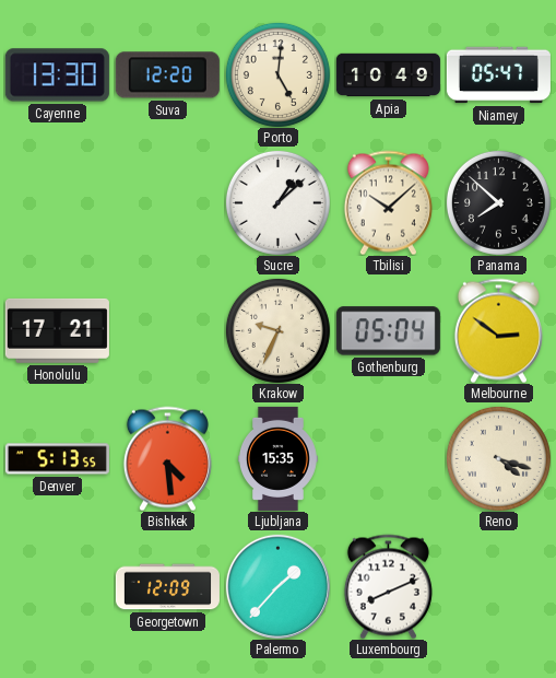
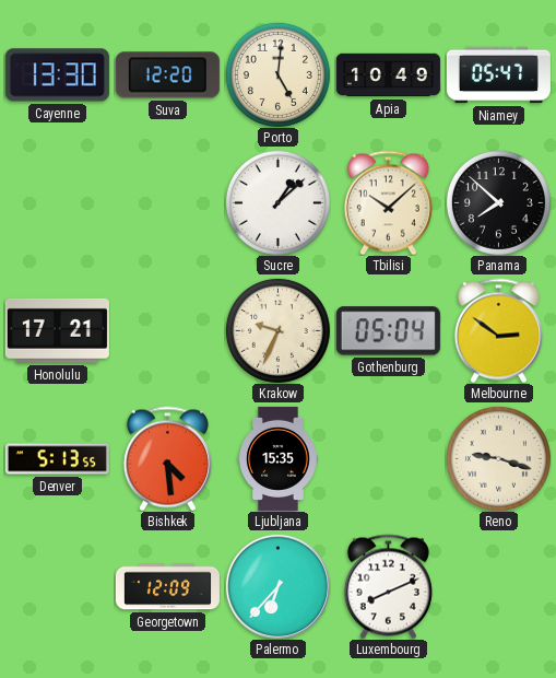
Reno: 4:18 -> 9:18 (498, 458)
Palermo: 1:37 -> 6:37 (277, 586)
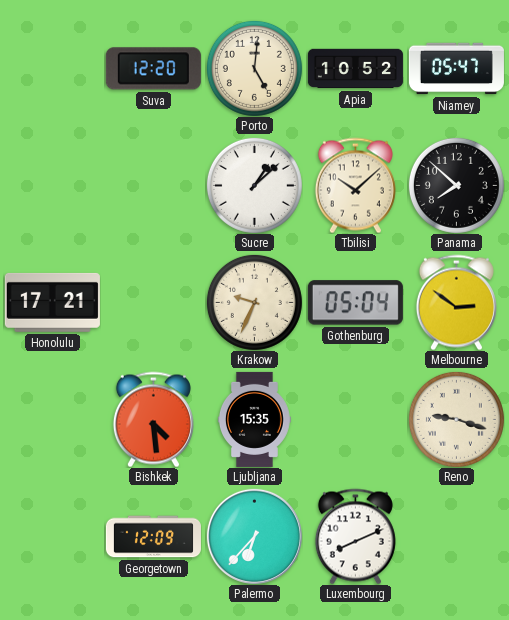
Cayenne: 13:30 -> none (57, 75)
Apia: 10:49 -> 10:52 (355, 69)
Denver: 5:13 -> none (57, 459)
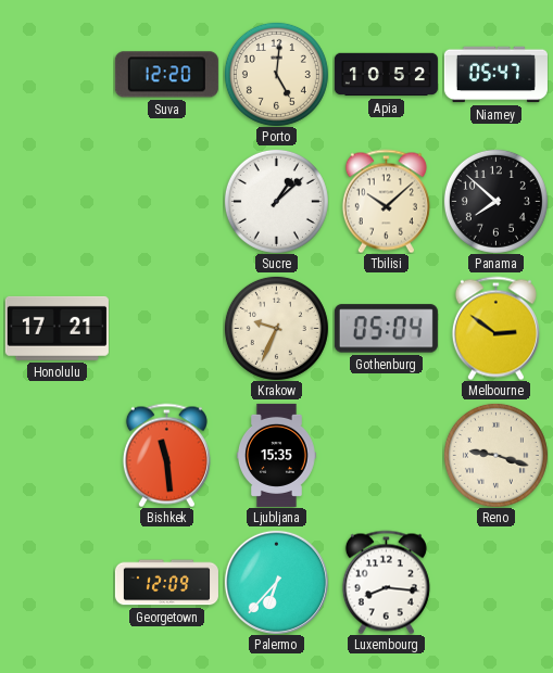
Bishkek: 4:29 -> 11:29 (166, 455)
Luxembourg: 8:11 -> 8:16 (386, 582)
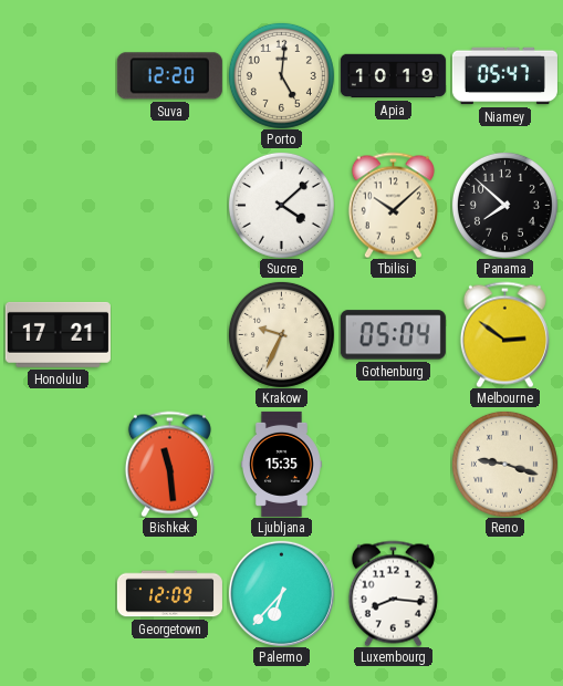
Apia: 10:52 -> 10:19 (393, 76)
Sucre: 1:08 -> 4:08 (281, 205)
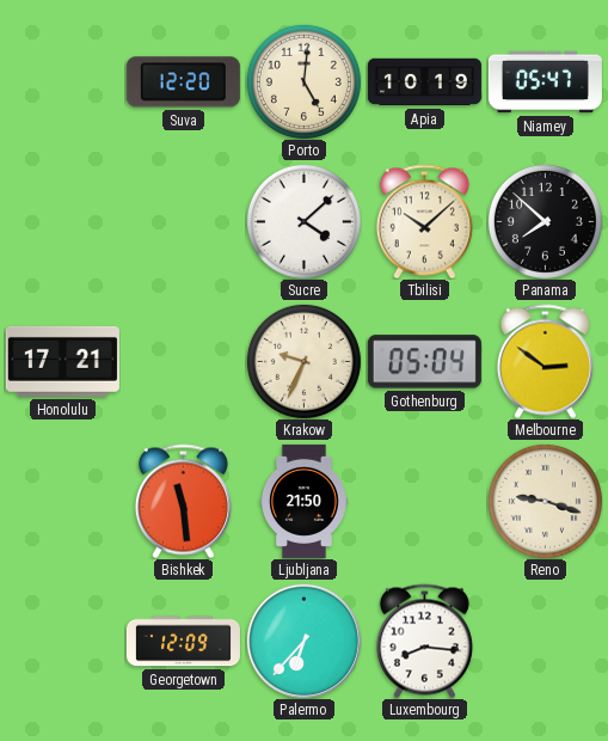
Ljubljana: 15:35 -> 21:50 (303, 501)
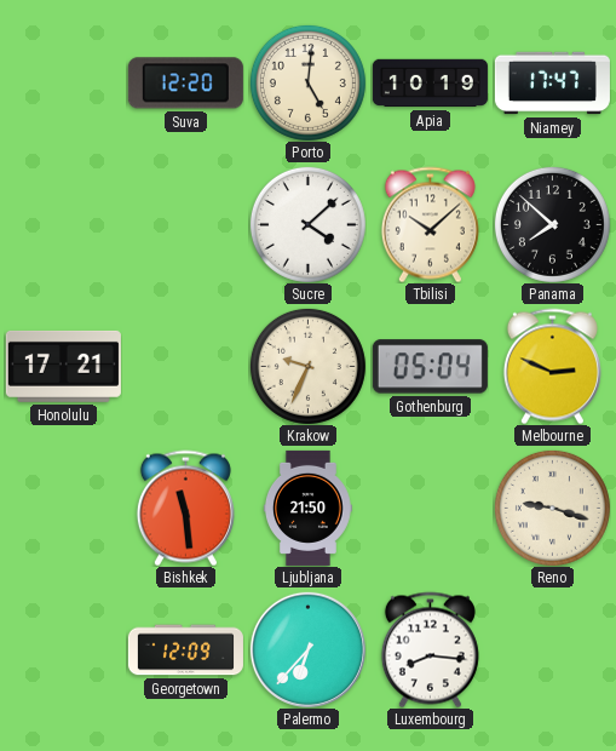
Niamey: 05:47 -> 17:47 (552, 84)
Melbourne: 2:51 -> 2:49 (552, 366)
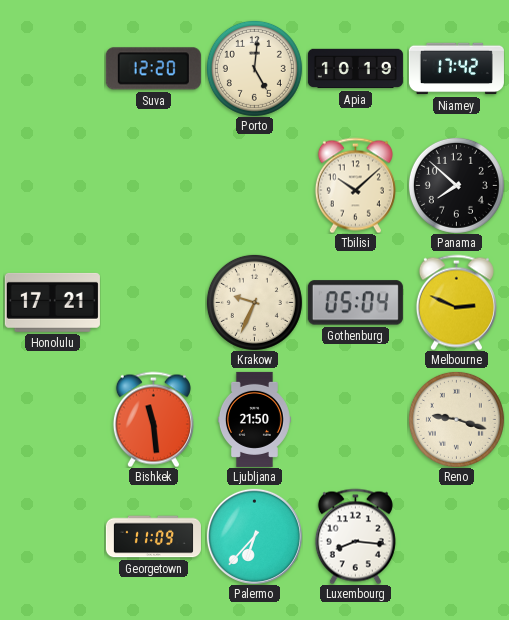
Niamey: 17:47 -> 17:42 (456, 69)
Sucre: 4:08 -> none (307, 224)
Georgetown: 12:09 -> 11:09 (153, 537)
